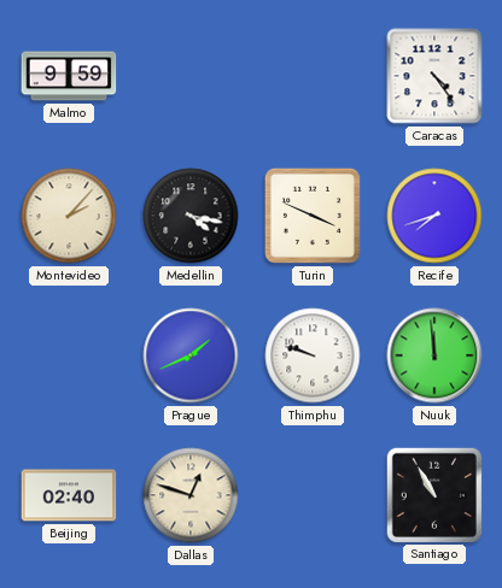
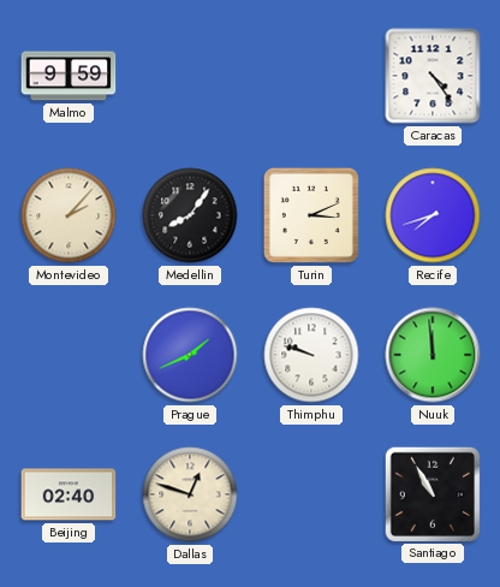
Medellin: 4:17 -> 8:06 (190, 215)
Turin: 3:49 -> 3:11 (311, 215)
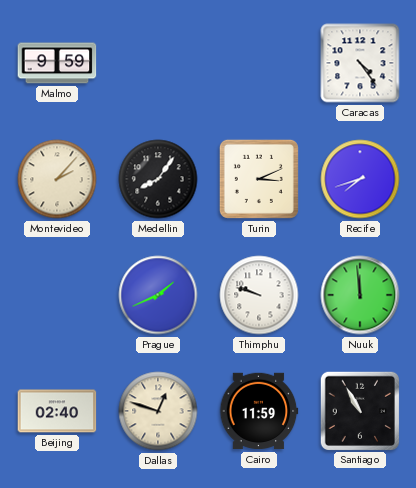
Cairo: none -> 11:59 (259, 411)
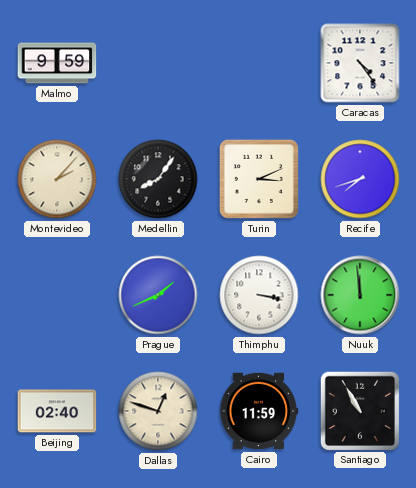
Thimphu: 9:48 -> 3:17 (259, 295)
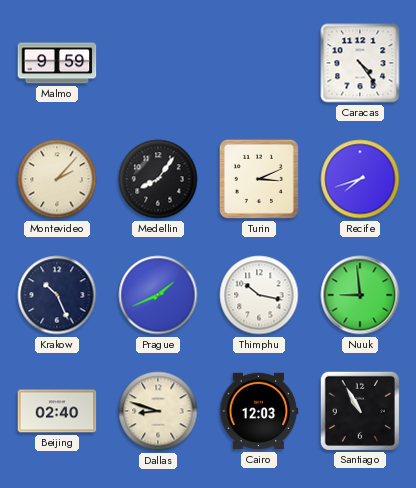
Krakow: none -> 10:26 (57, 295)
Thimphu: 3:17 -> 10:17 (259, 295)
Nuuk: 11:59 -> 8:59 (360, 295)
Dallas: 12:48 -> 8:48 (158, 411)
Cairo: 11:59 -> 12:03 (259, 411)
